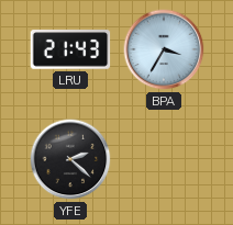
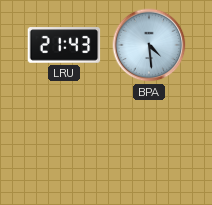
BPA: 3:35 -> 4:29 (149, 45)
YFE: 2:22 -> none (70, 159)
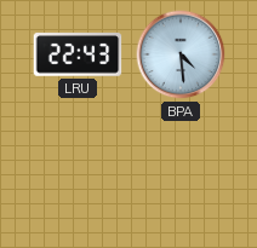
LRU: 21:43 -> 22:43 (78, 54)
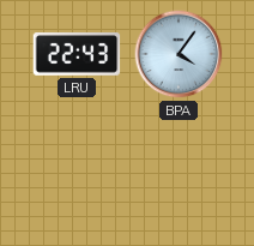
BPA: 4:29 -> 4:06 (179, 54)
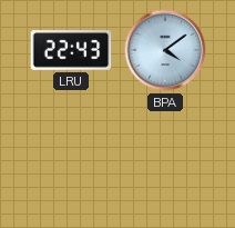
BPA: 4:06 -> 4:09 (165, 50)
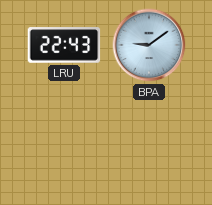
BPA: 4:09 -> 9:09 (149, 45)
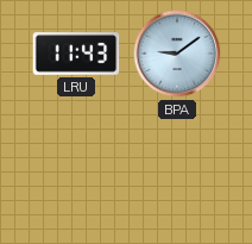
LRU: 22:43 -> 11:43 (76, 54)
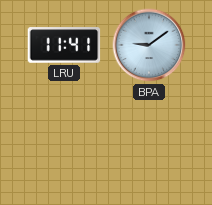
LRU: 11:43 -> 11:41 (64, 45)
